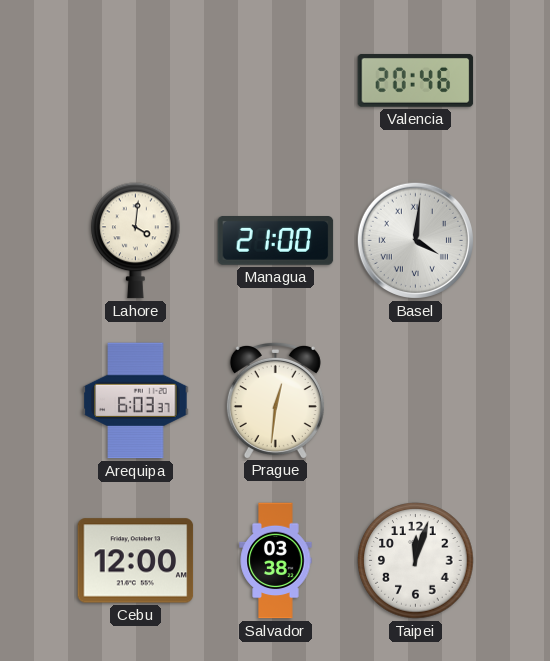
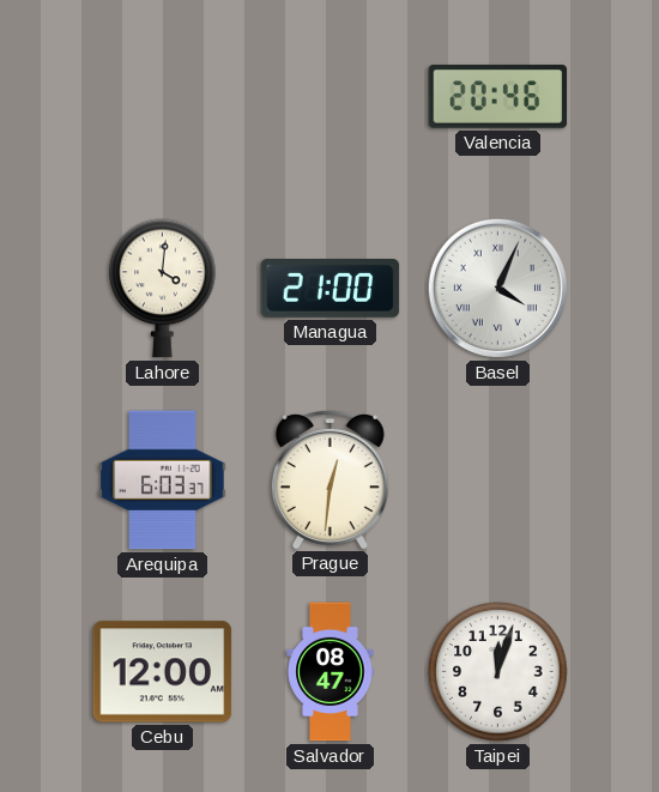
Basel: 4:01 -> 4:04 (497, 288)
Salvador: 03:38 -> 08:47 (331, 672)
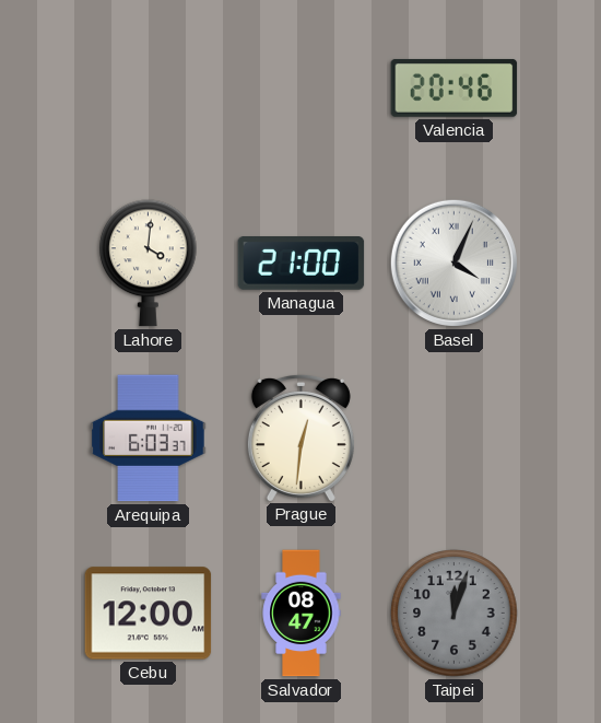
Taipei dial: white -> grey (455, 614)
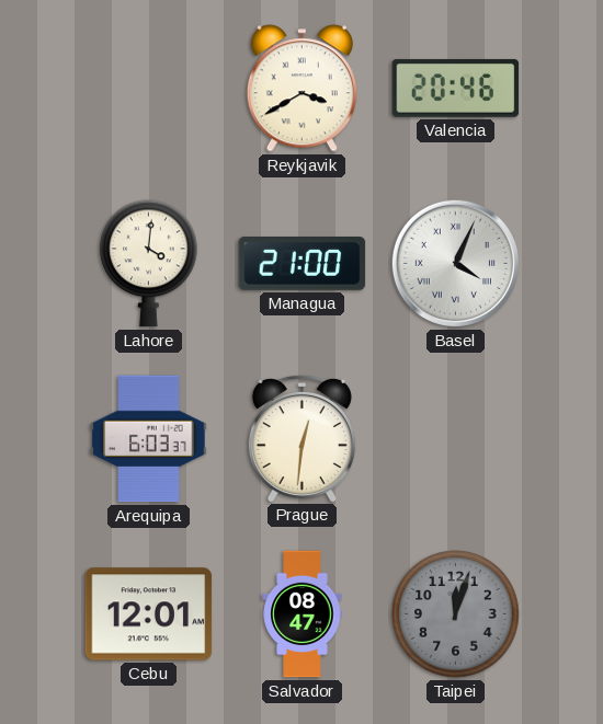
Reykjavik: none -> 3:40 (301, 89)
Cebu: 12:00 -> 12:01 (149, 614)
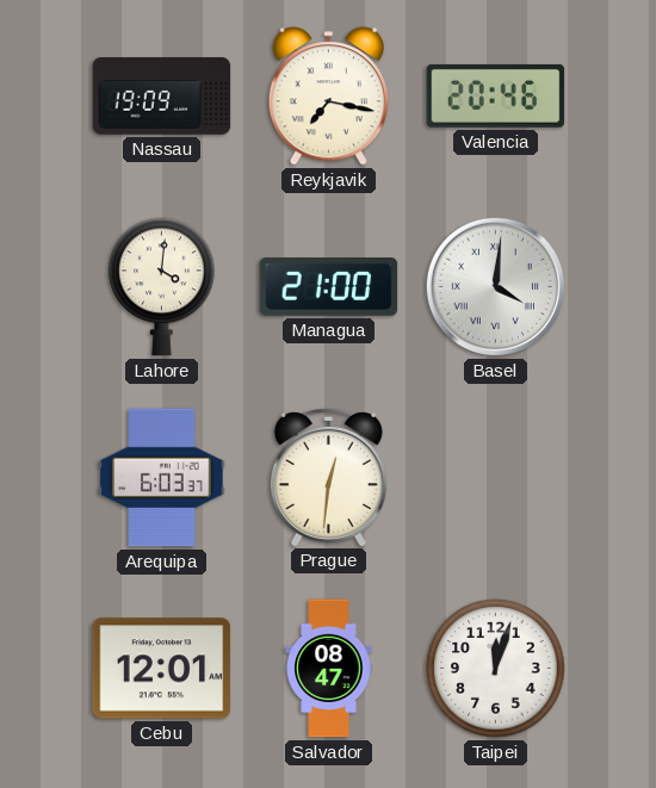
Nassau: none -> 19:09 (162, 97)
Reykjavik: 3:40 -> 7:17 (328, 97)
Basel: 4:04 -> 4:01 (495, 286)
Taipei dial: grey -> white (496, 669)
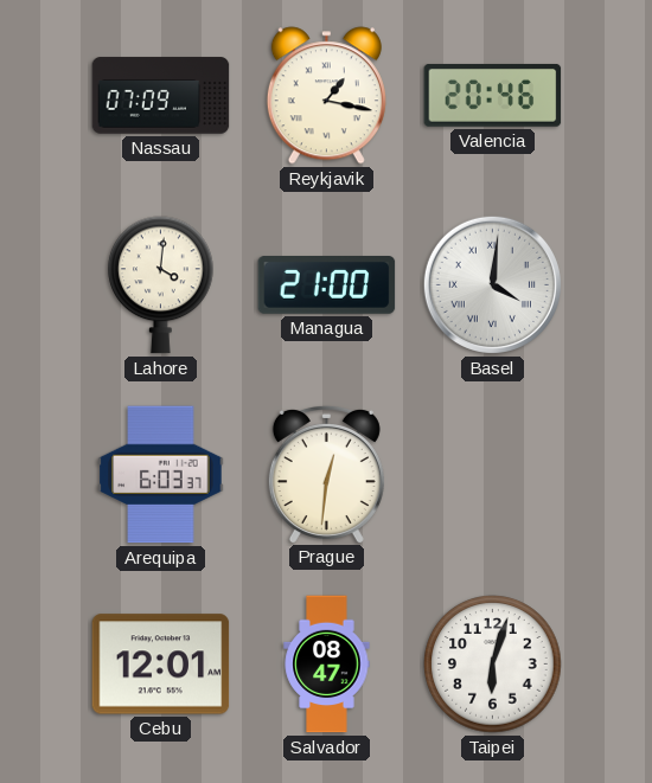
Nassau: 19:09 -> 07:09 (161, 96)
Reykjavik: 7:17 -> 1:17 (326, 96)
Taipei: 12:03 -> 6:03 (493, 665)
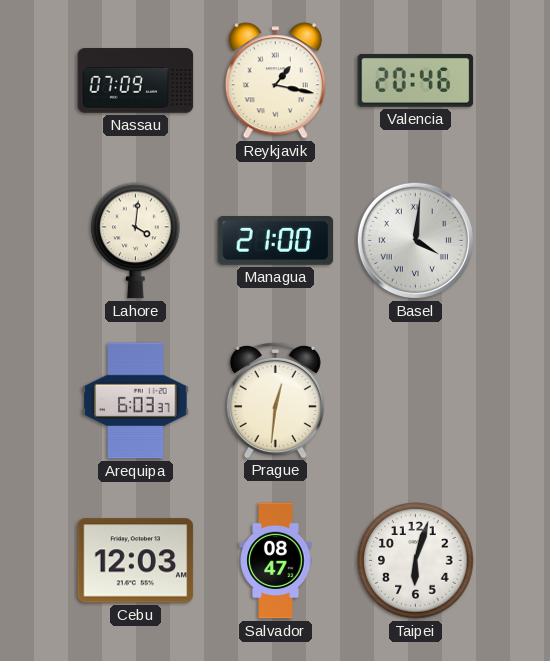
Cebu: 12:01 -> 12:03 (136, 561)
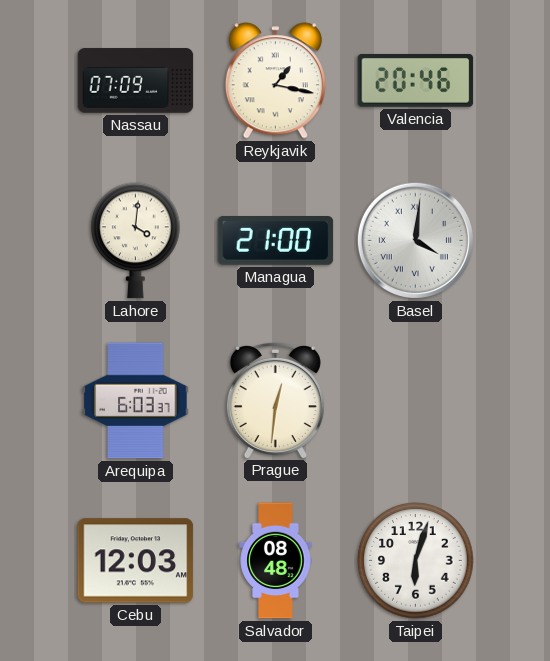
Salvador: 08:47 -> 08:48 (276, 561)
